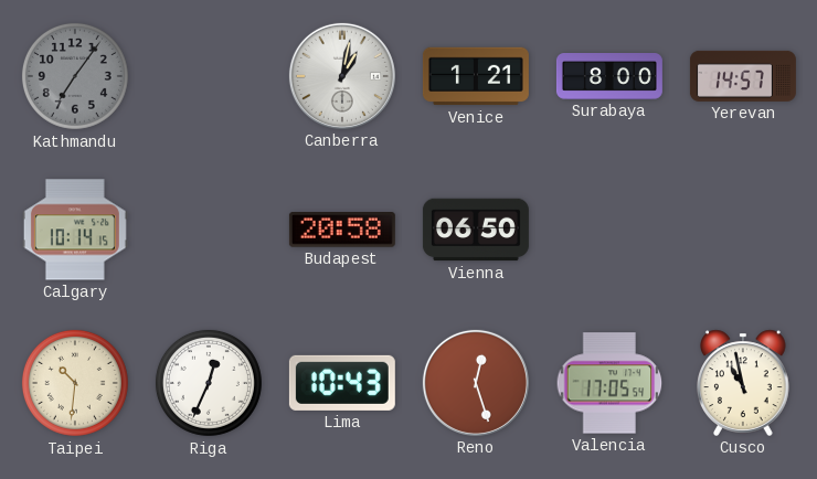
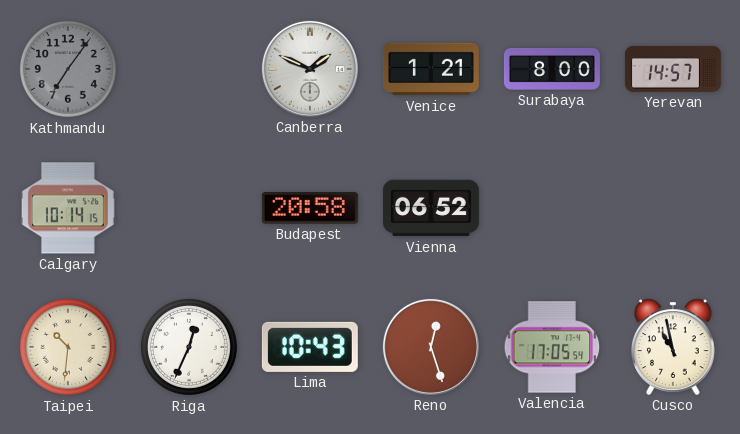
Canberra: 1:02 -> 1:49 (310, 69)
Vienna: 06:50 -> 06:52 (431, 208)
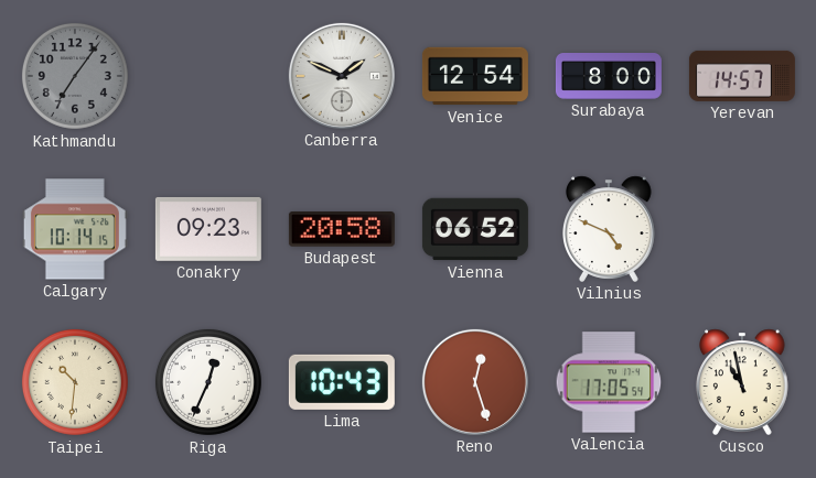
Venice: 1:21 -> 12:54 (475, 76)
Conakry: none -> 09:23 (208, 229)
Vilnius: none -> 4:49 (610, 229)
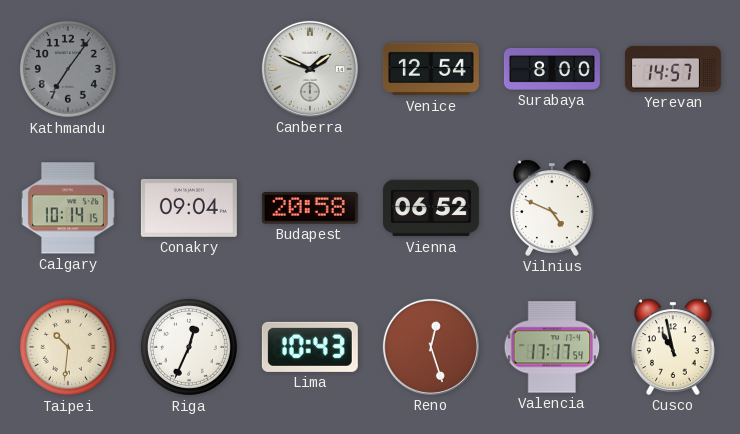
Conakry: 09:23 -> 09:04 (189, 208)
Valencia: 17:05 -> 17:17 (552, 347)
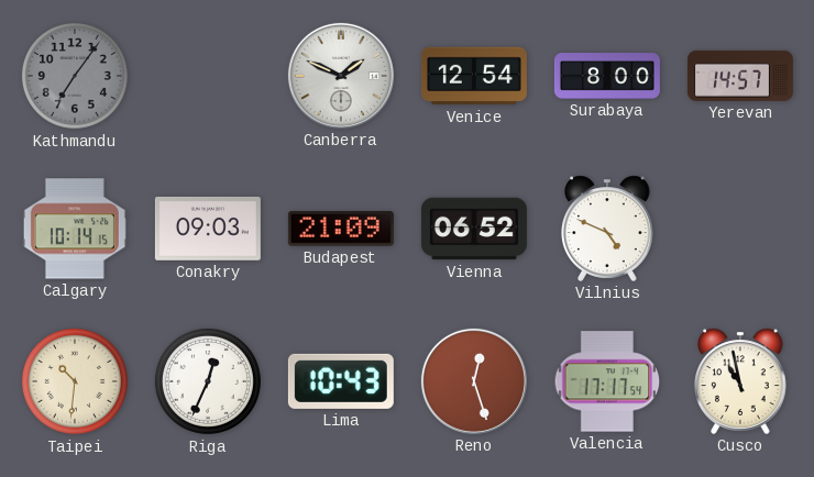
Conakry: 09:04 -> 09:03 (208, 229)
Budapest: 20:58 -> 21:09 (341, 230)
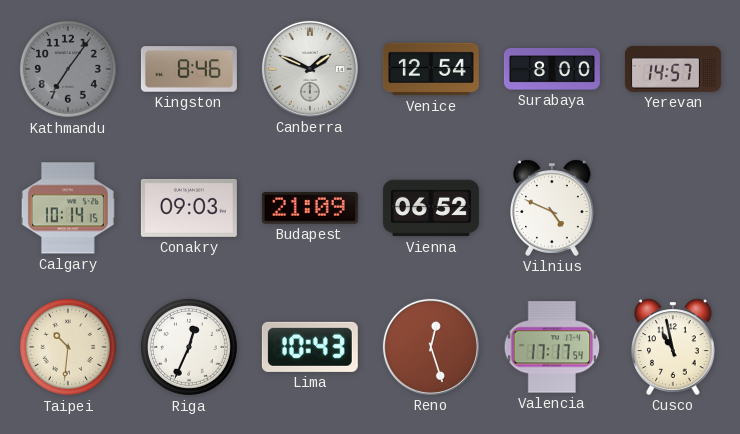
Kingston: none -> 8:46 (189, 69)
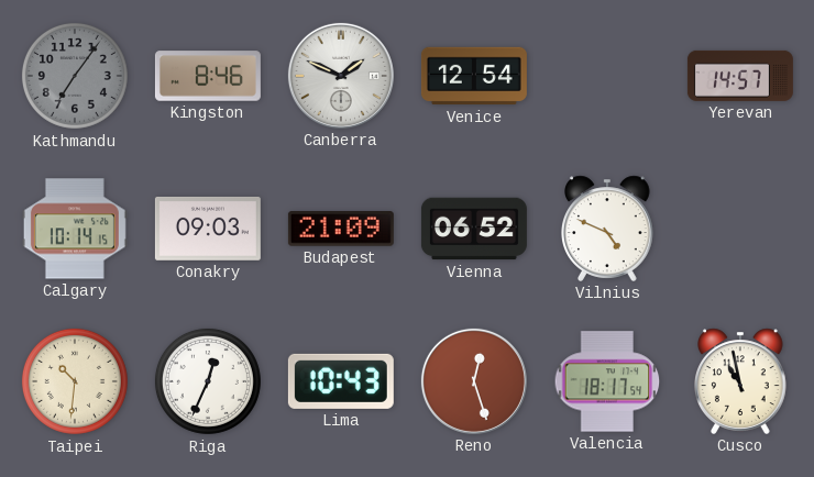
Surabaya: 8:00 -> none (552, 70)
Valencia: 17:17 -> 18:17 (607, 381)
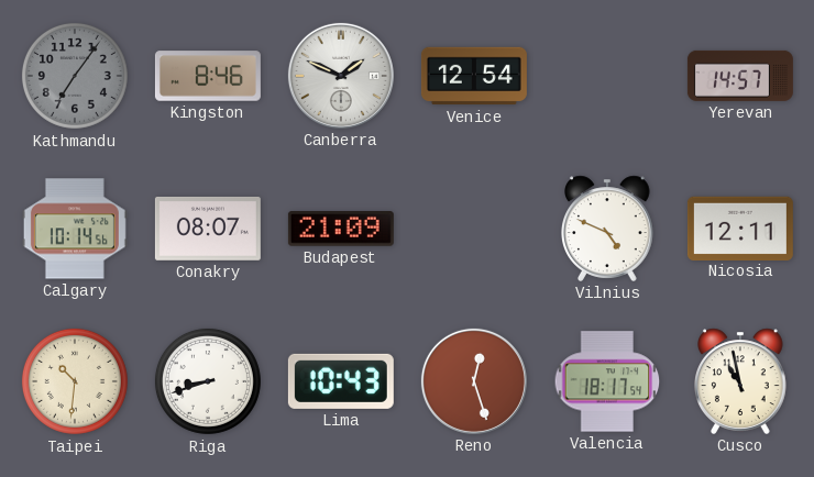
Calgary: 10:14:15 -> 10:14:56 (75, 229)
Conakry: 09:03 -> 08:07 (208, 229)
Vienna: 06:52 -> none (474, 229)
Nicosia: none -> 12:11 (740, 228)
Riga: 12:34 -> 8:42 (208, 381)
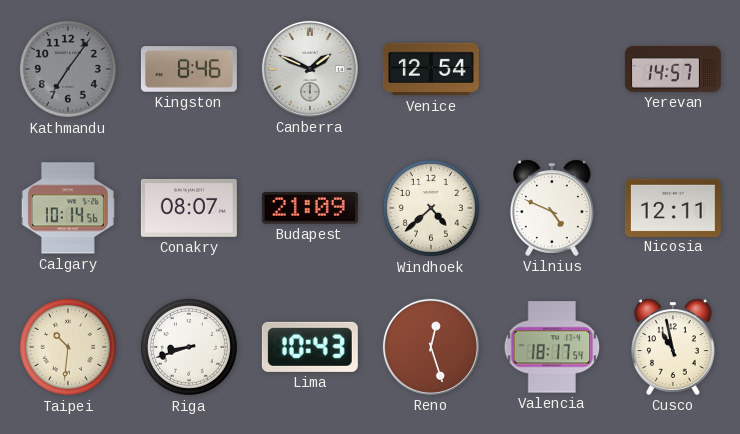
Windhoek: none -> 4:38 (431, 208)
